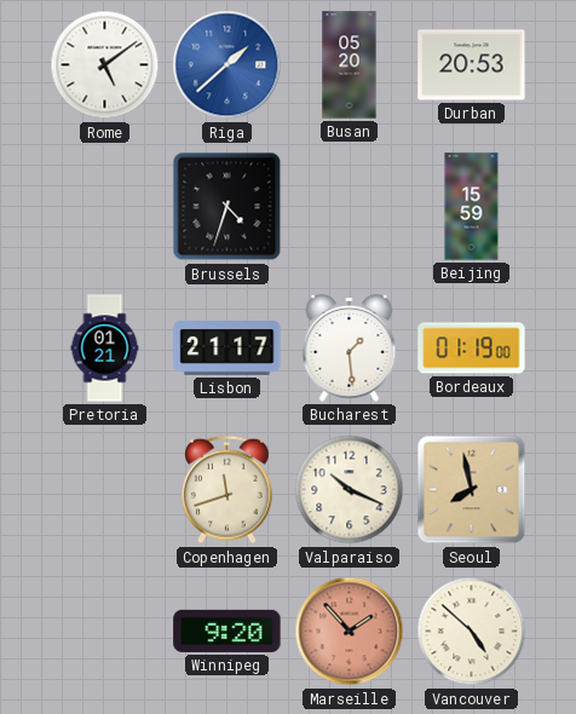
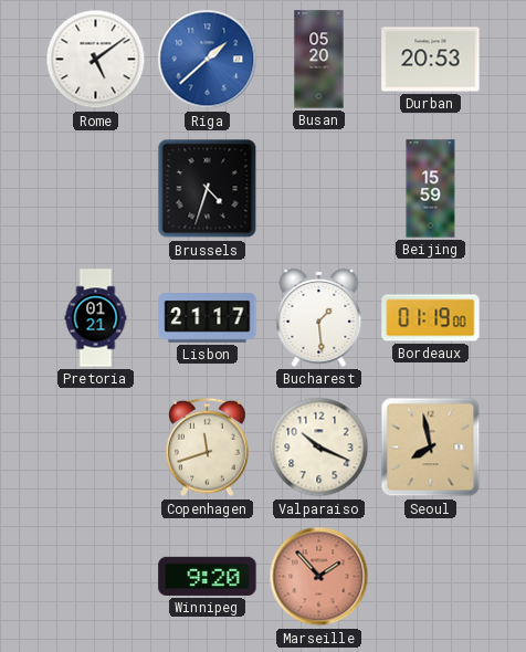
Vancouver: 4:52 -> none (472, 632)
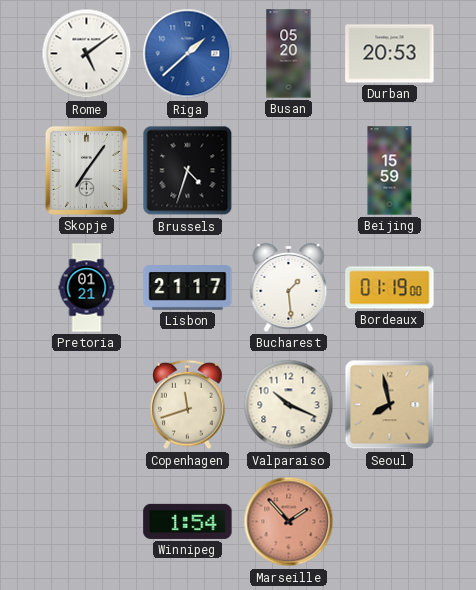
Skopje: none -> 7:06 (86, 170)
Winnipeg: 9:20 -> 1:54 (188, 521)
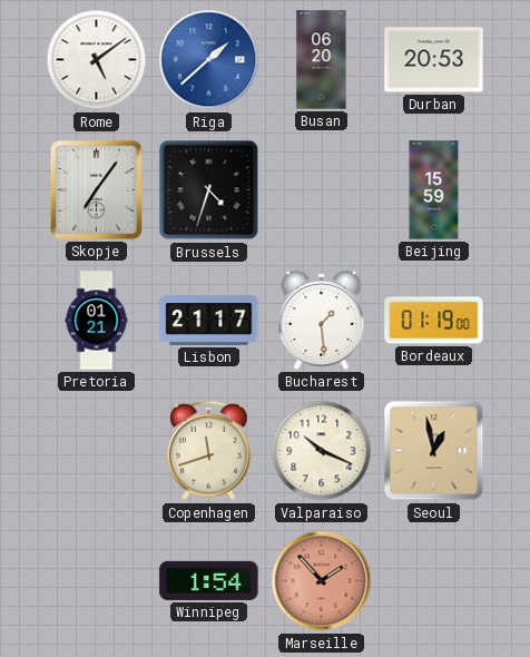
Busan: 05:20 -> 06:20 (322, 60)
Seoul: 7:58 -> 12:58 (434, 451)
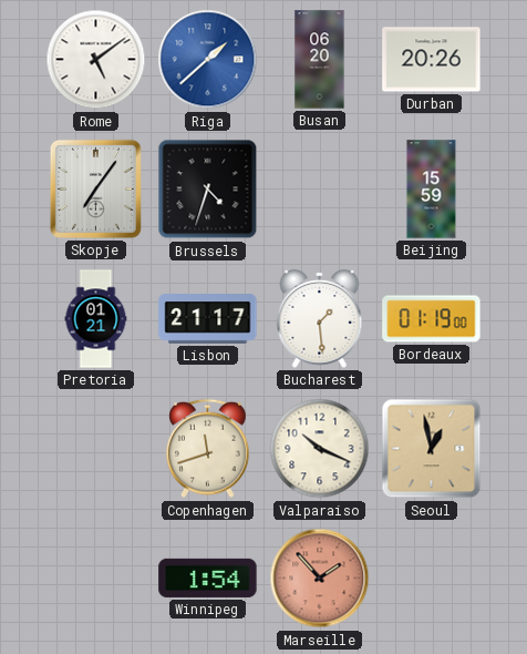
Durban: 20:53 -> 20:26 (432, 60)
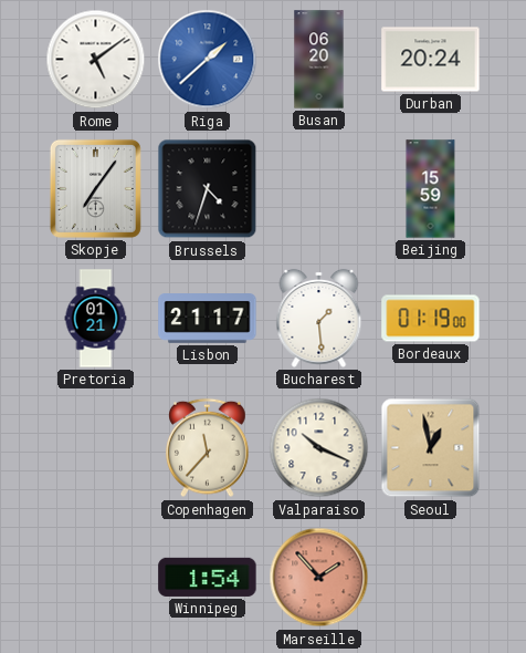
Durban: 20:26 -> 20:24 (431, 60)
Copenhagen: 11:42 -> 11:37 (208, 448)
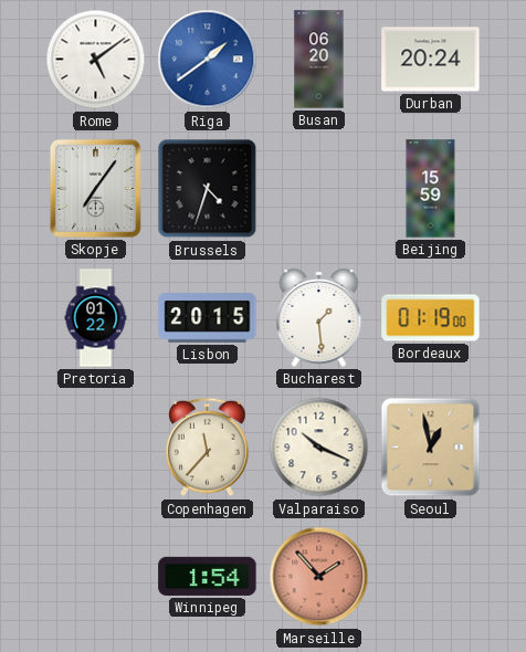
Riga: 1:38 -> 1:39 (208, 60)
Pretoria: 01:21 -> 01:22 (96, 318)
Lisbon: 21:17 -> 20:15 (208, 318)
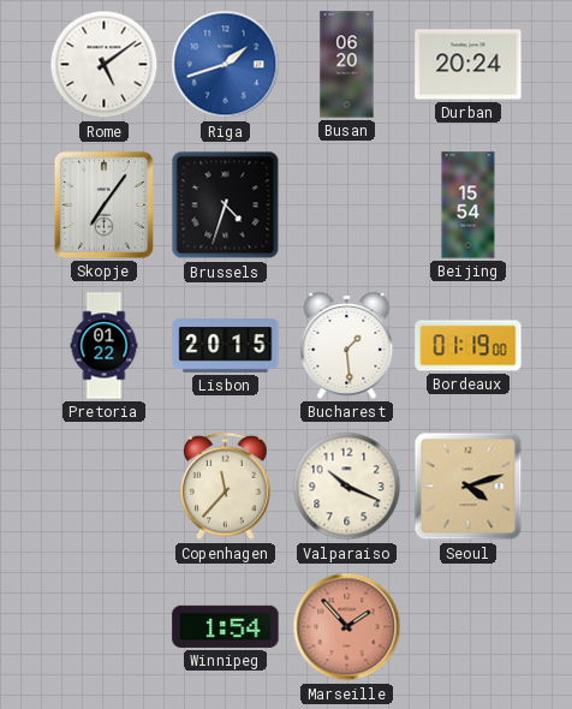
Riga: 1:39 -> 1:42 (226, 65)
Beijing: 15:59 -> 15:54 (469, 205)
Seoul: 12:58 -> 4:12 (469, 487)
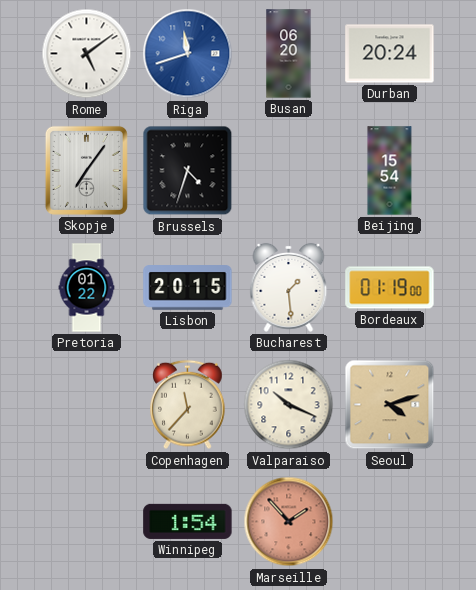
Riga: 1:42 -> 11:42 (188, 54)
